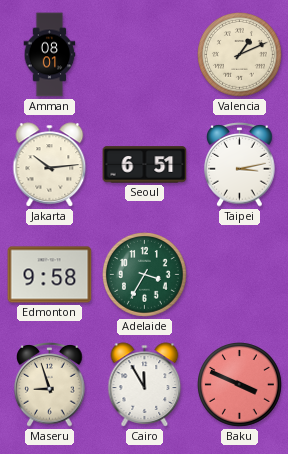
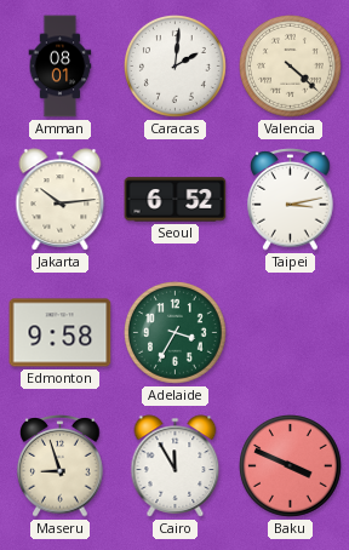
Caracas: none -> 2:01 (176, 67)
Valencia: 1:11 -> 4:22 (291, 67)
Seoul: 6:51 -> 6:52 (176, 200)
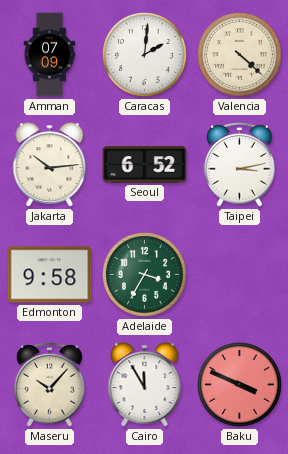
Amman: 08:01 -> 07:09 (50, 55)
Maseru: 8:57 -> 10:07 (50, 385)
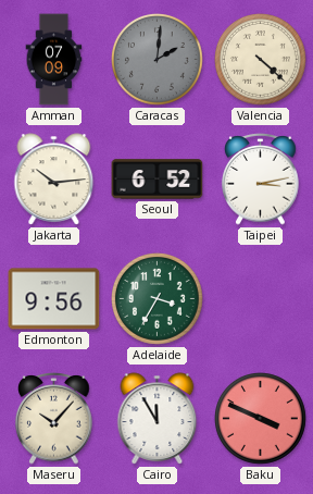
Caracas dial: white -> grey (158, 60)
Edmonton: 9:58 -> 9:56 (54, 299)
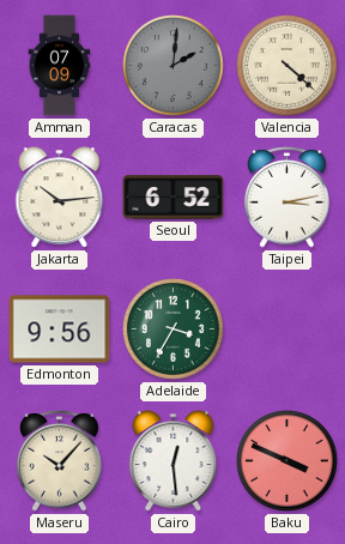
Cairo: 11:55 -> 12:29 (174, 461)
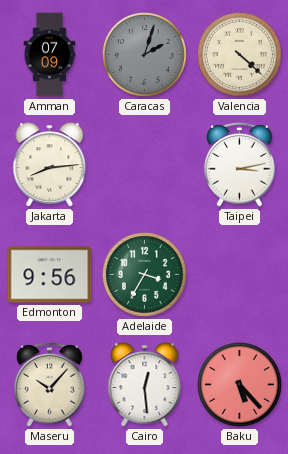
Caracas: 2:01 -> 2:03 (145, 55)
Jakarta: 10:14 -> 8:14 (50, 165)
Seoul: 6:52 -> none (174, 198)
Baku: 3:49 -> 5:23 (240, 385)
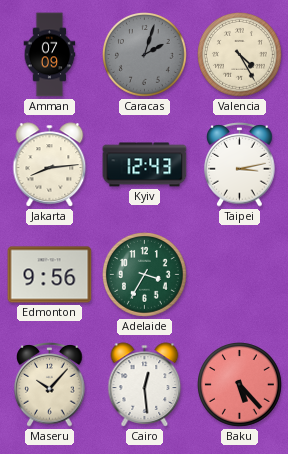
Valencia: 4:22 -> 4:25 (240, 55)
Kyiv: none -> 12:43 (145, 165)
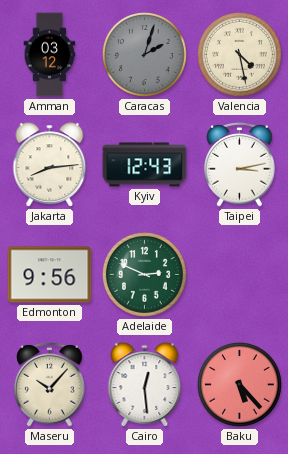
Amman: 07:09 -> 03:12 (50, 55)
Valencia: 4:25 -> 4:28 (240, 55)
Adelaide: 3:35 -> 2:49 (145, 275)
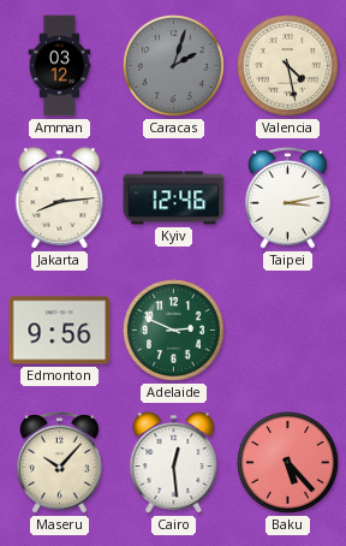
Kyiv: 12:43 -> 12:46 (174, 198)
